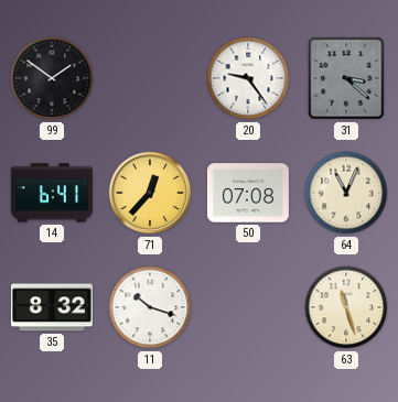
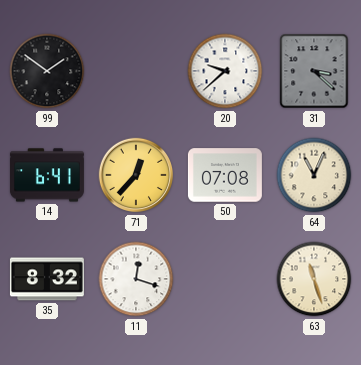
20: 9:24 -> 9:38 (225, 71)
11: 10:18 -> 12:18 (136, 279)
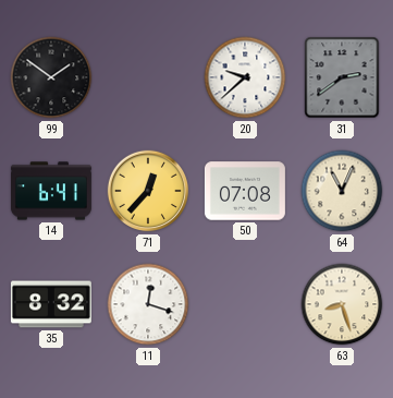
31: 3:22 -> 2:39 (342, 77)
63: 11:27 -> 8:27 (342, 304)
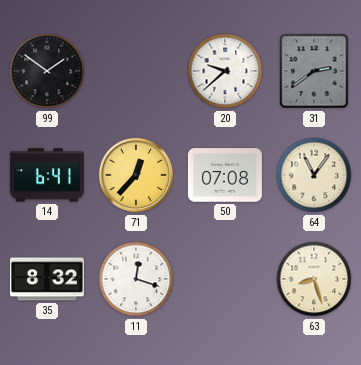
64: 11:04 -> 11:06 (314, 175)
